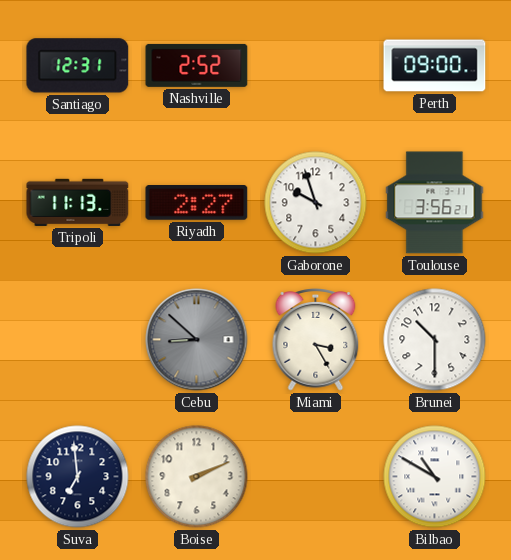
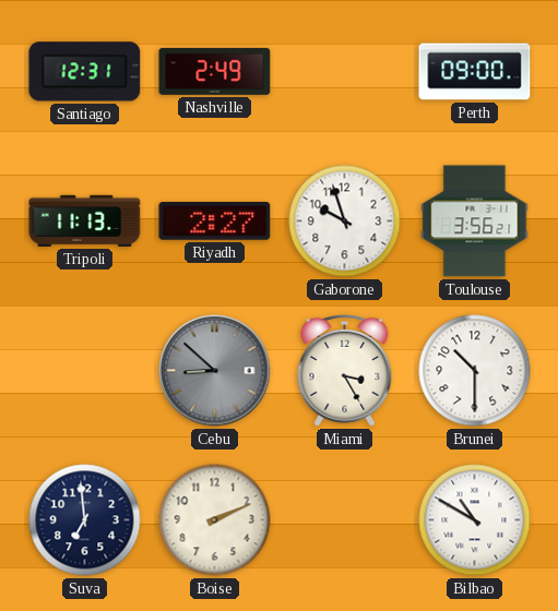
Nashville: 2:52 -> 2:49 (215, 71)
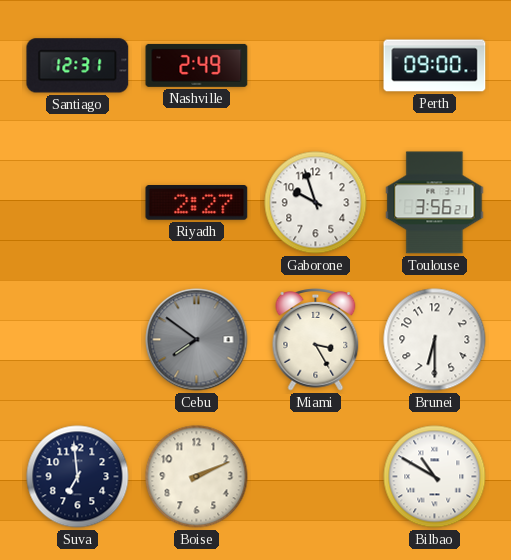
Tripoli: 11:13 -> none (85, 220)
Cebu: 8:52 -> 7:51 (197, 340)
Brunei: 10:30 -> 6:30 (435, 340)
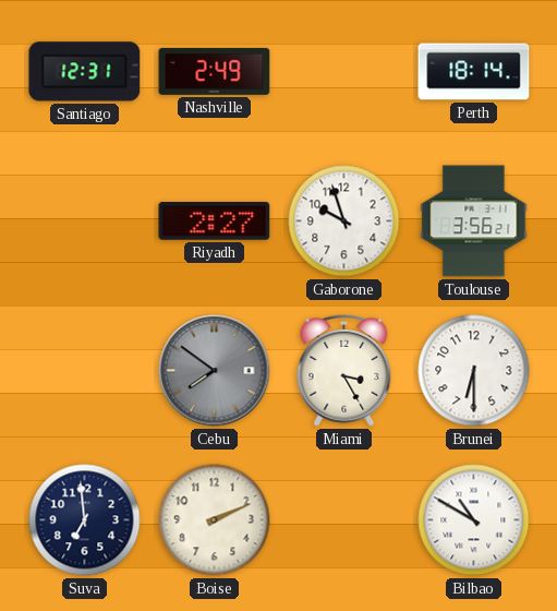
Perth: 09:00 -> 18:14 (474, 72)
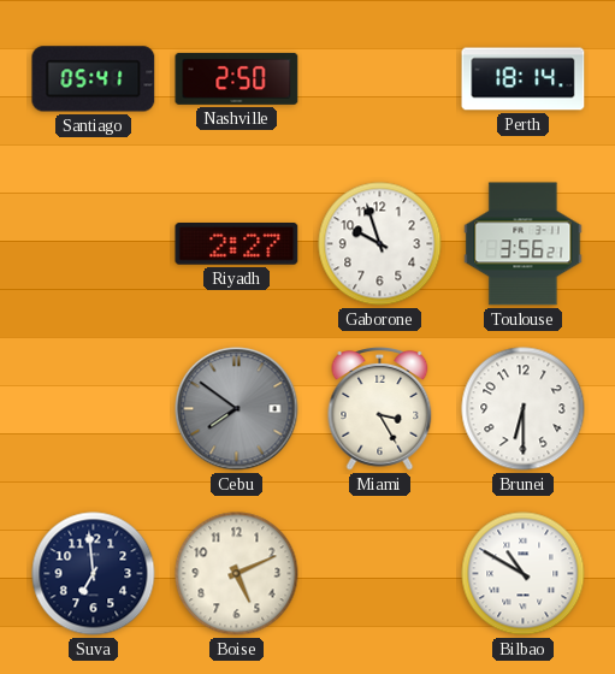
Santiago: 12:31 -> 05:41 (94, 79)
Nashville: 2:49 -> 2:50 (237, 78)
Boise: 2:11 -> 5:11 (237, 574)
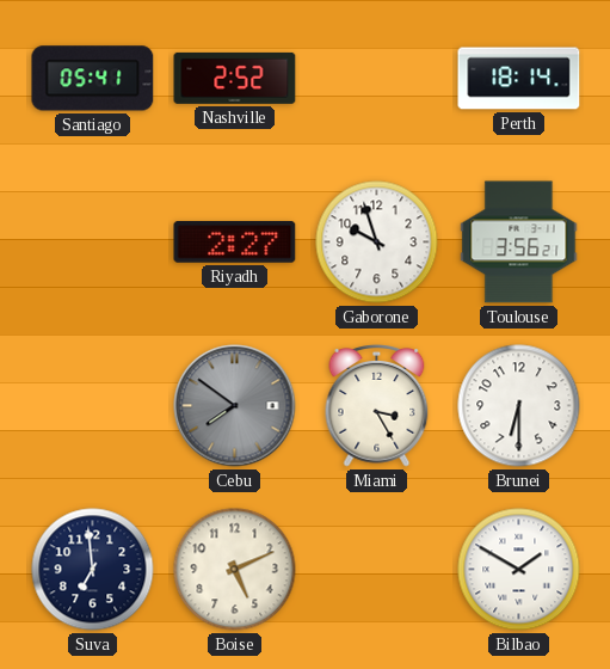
Nashville: 2:50 -> 2:52 (235, 78)
Bilbao: 10:50 -> 1:50 (519, 570)
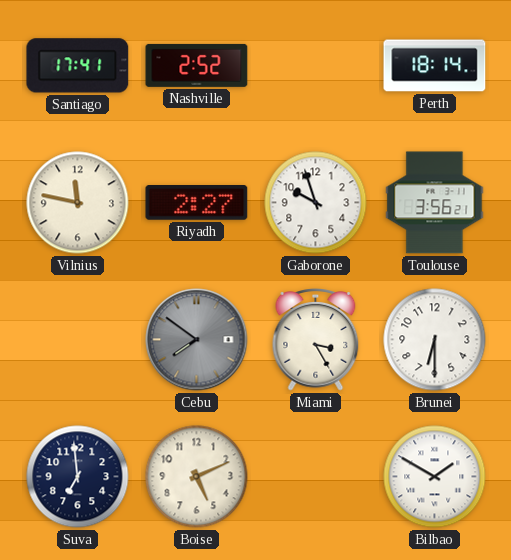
Santiago: 05:41 -> 17:41 (78, 66)
Vilnius: none -> 11:47 (78, 203)
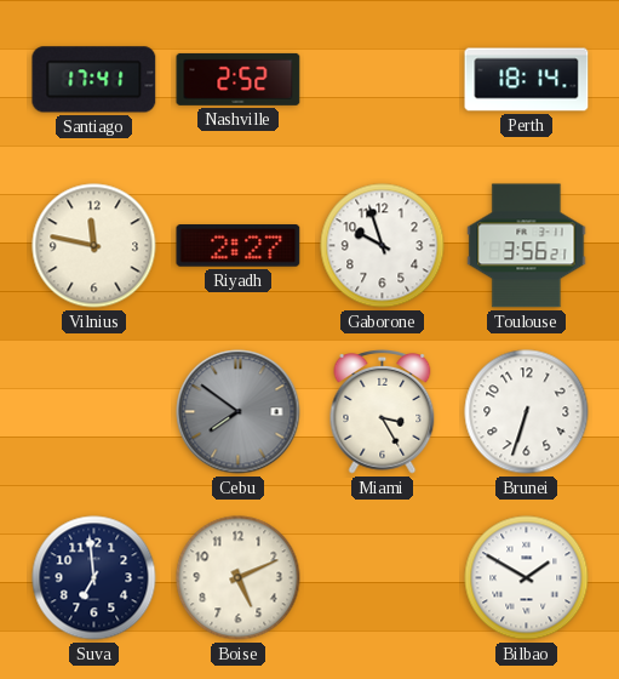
Brunei: 6:30 -> 6:33 (527, 412)
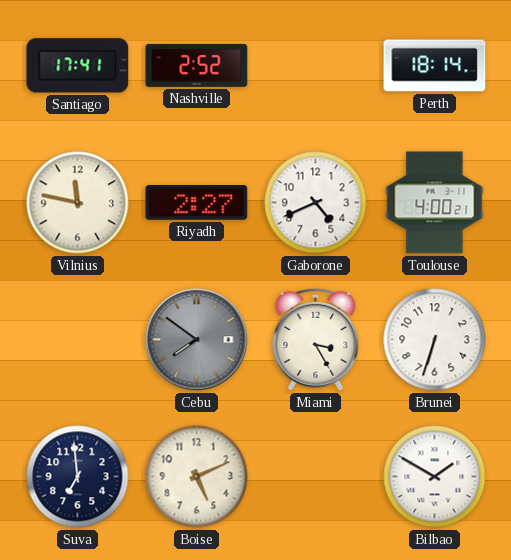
Gaborone: 9:57 -> 4:41 (316, 203)
Toulouse: 3:56 -> 4:00 (435, 203)
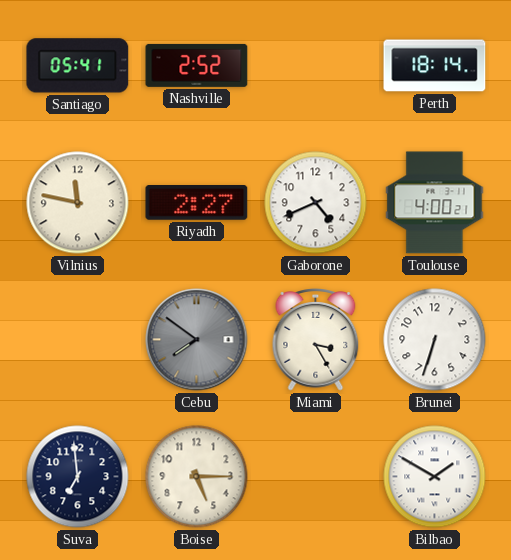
Santiago: 17:41 -> 05:41 (78, 66)
Boise: 5:11 -> 5:15 (197, 477)
